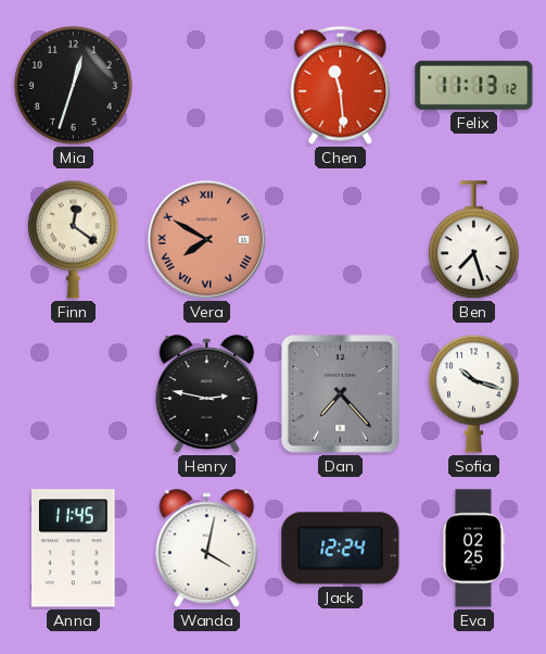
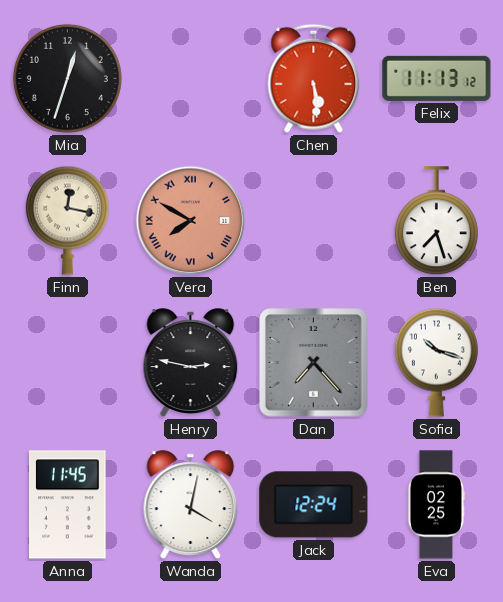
Chen: 11:29 -> 5:29 (314, 78)
Finn: 12:21 -> 12:17 (67, 220)
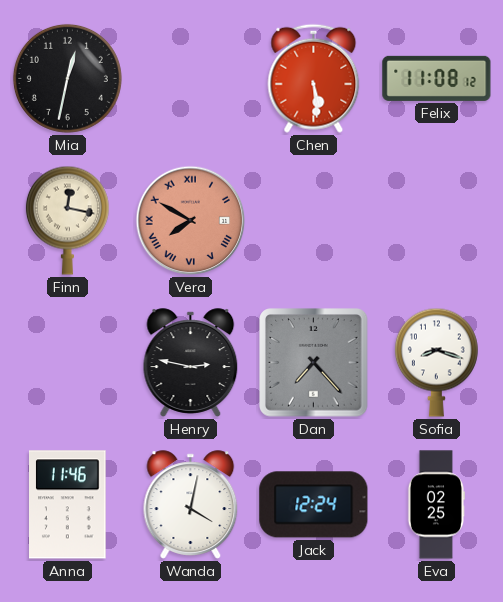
Mia: 12:33 -> 12:32 (67, 78)
Felix: 11:13 -> 11:08 (437, 78)
Ben: 7:27 -> none (436, 221)
Sofia: 10:18 -> 8:18 (436, 362)
Anna: 11:45 -> 11:46 (68, 505)
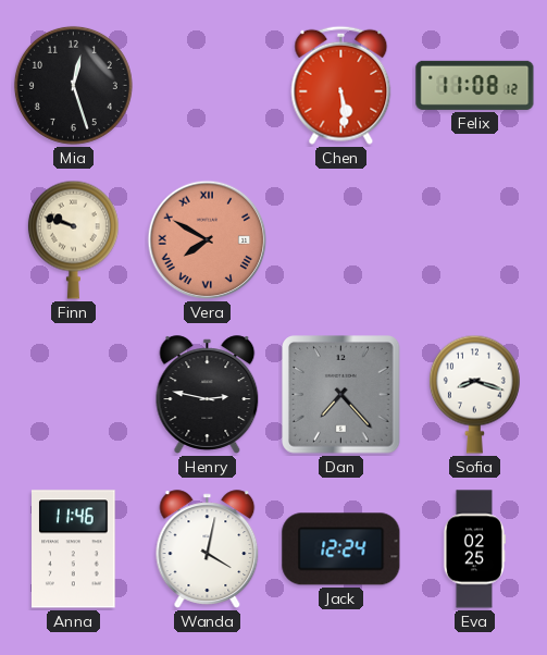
Mia: 12:32 -> 12:27 (73, 85)
Finn: 12:17 -> 9:48 (73, 239)
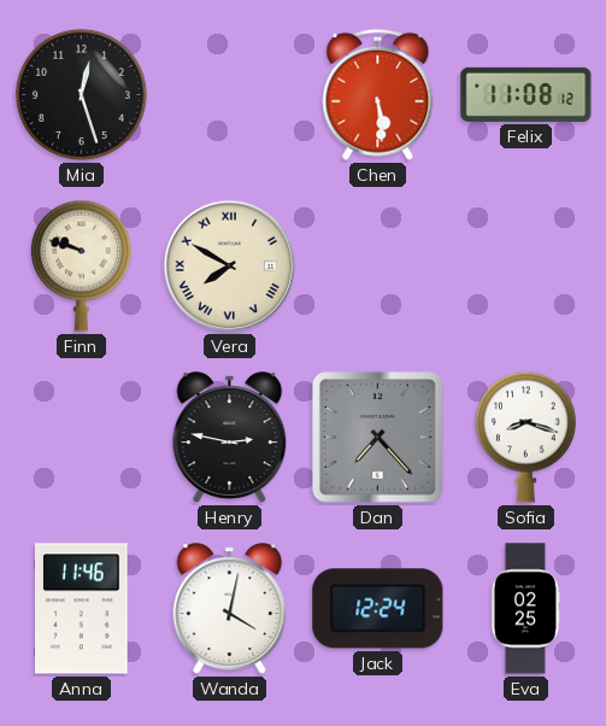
Vera dial: salmon -> cream (230, 267)
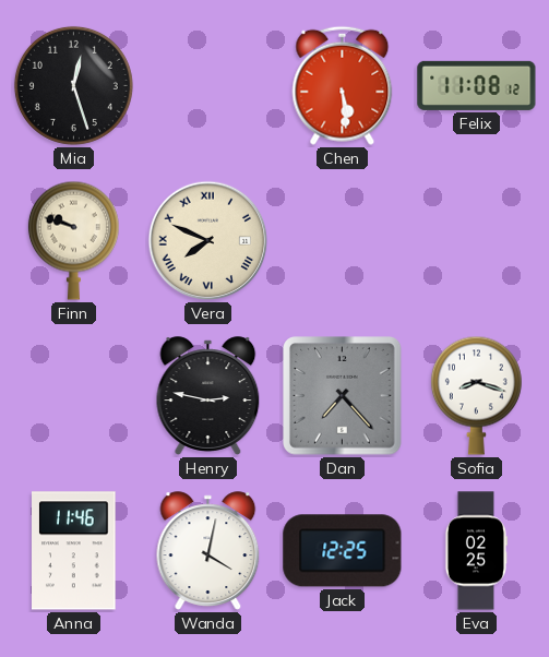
Vera: 7:50 -> 7:49 (208, 241)
Jack: 12:24 -> 12:25 (343, 551)
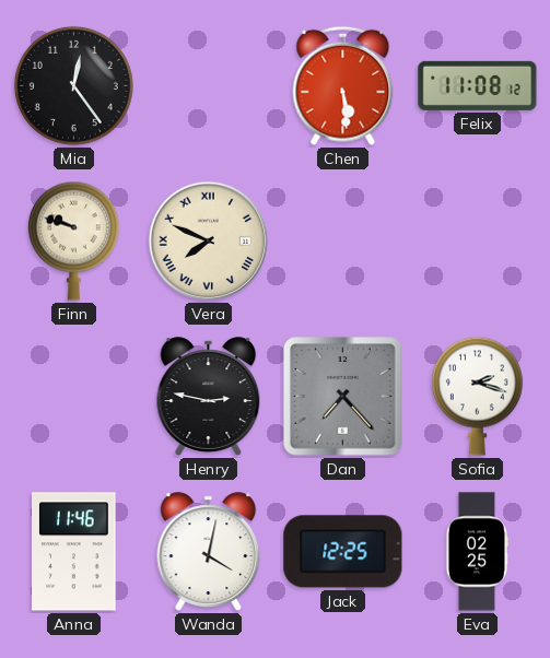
Mia: 12:27 -> 12:24 (73, 85)
Sofia: 8:18 -> 2:18 (477, 396)
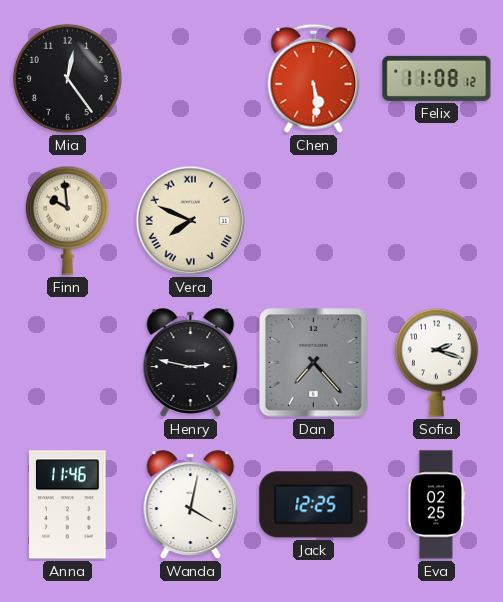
Finn: 9:48 -> 9:59 (67, 220)
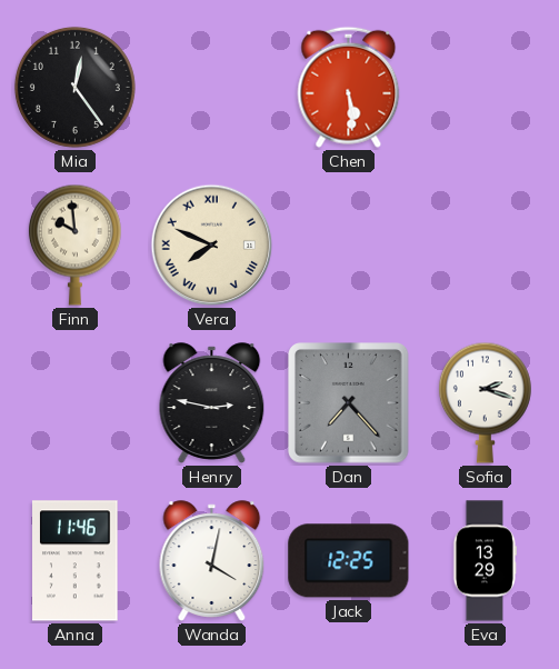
Felix: 11:08 -> none (437, 78)
Eva: 02:25 -> 13:29 (485, 561)
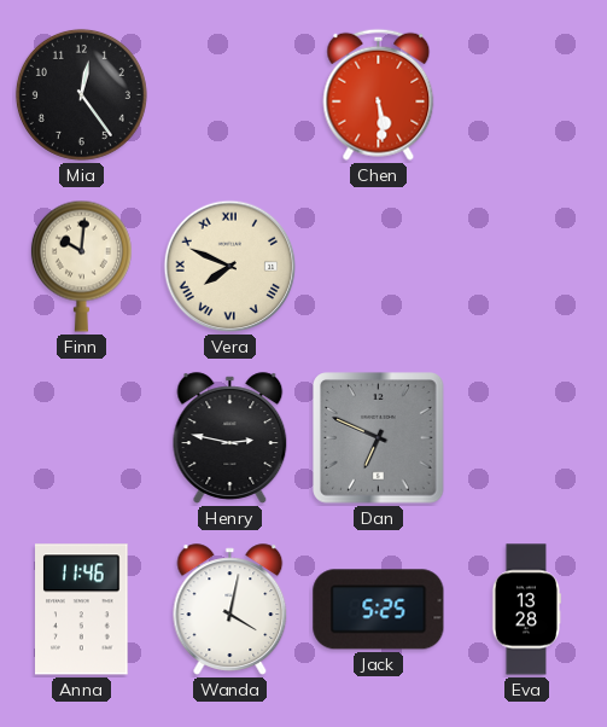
Finn: 9:59 -> 10:01 (81, 266)
Dan: 7:23 -> 6:49 (379, 438)
Sofia: 2:18 -> none (485, 402)
Jack: 12:25 -> 5:25 (379, 610)
Eva: 13:29 -> 13:28 (526, 610)
